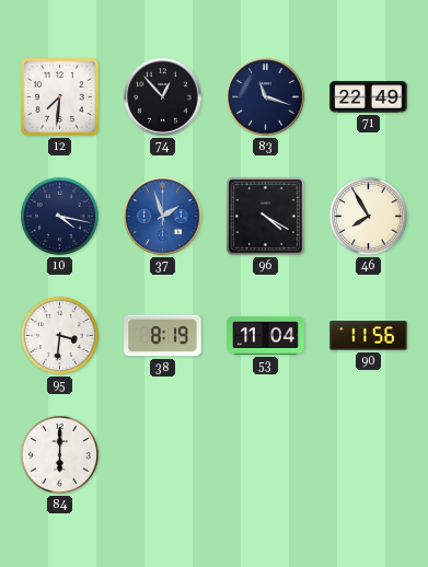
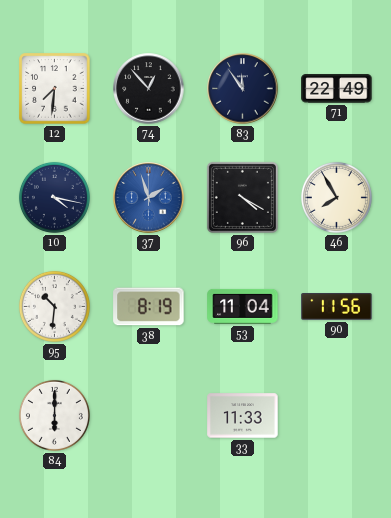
83: 11:18 -> 11:54 (243, 89)
95: 3:31 -> 10:31 (54, 306)
33: none -> 11:33 (243, 416)
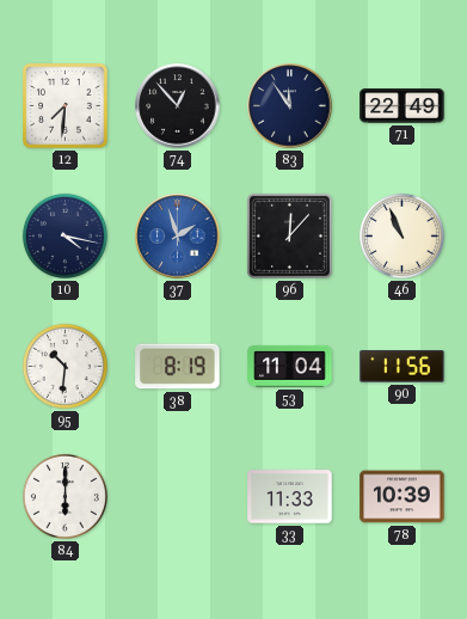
96: 4:20 -> 12:07 (289, 235)
46: 7:55 -> 10:56 (401, 235)
78: none -> 10:39 (403, 497)
